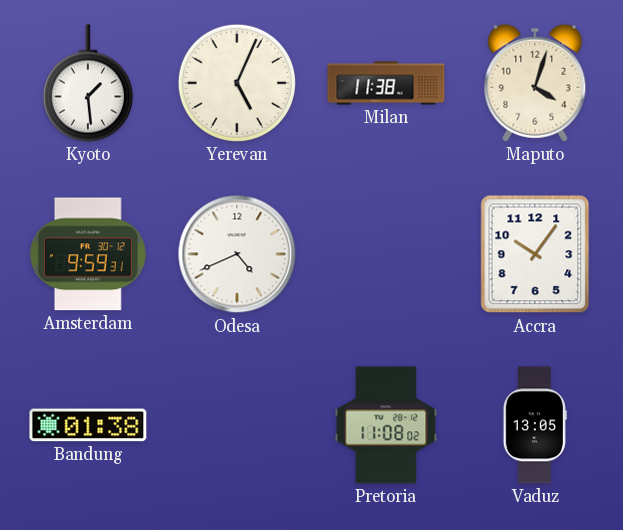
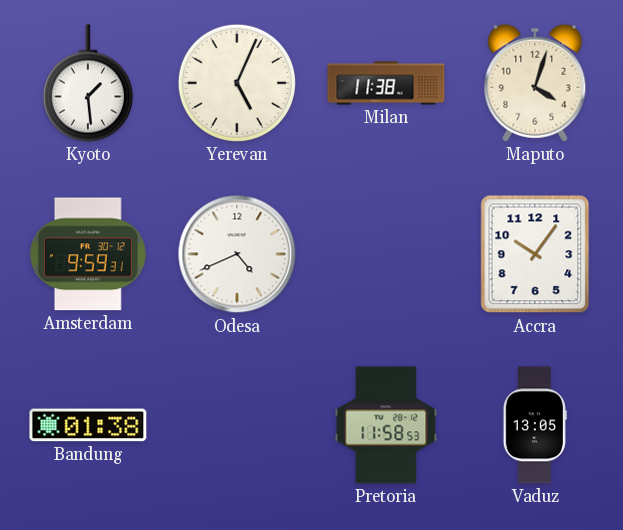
Pretoria: 11:08 -> 11:58 (386, 425)
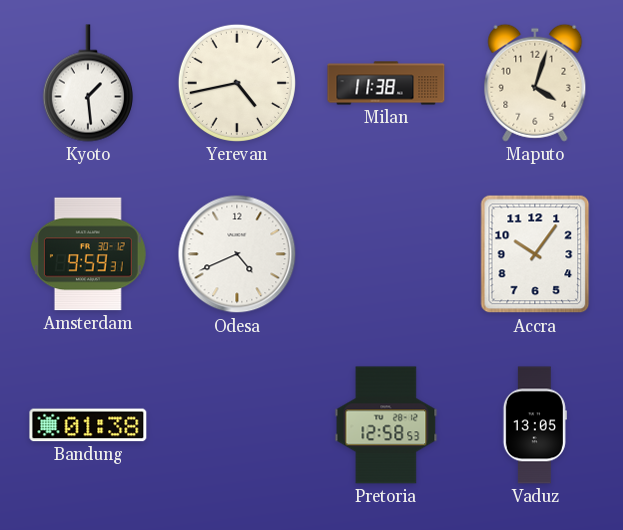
Yerevan: 5:04 -> 4:43 (237, 83)
Pretoria: 11:58 -> 12:58 (386, 425)
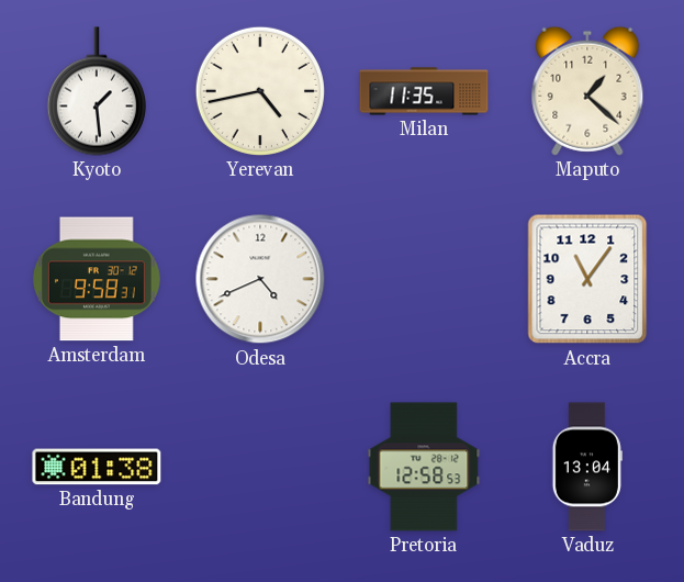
Milan: 11:38 -> 11:35 (424, 91)
Maputo: 4:03 -> 1:22 (587, 91)
Amsterdam: 9:59 -> 9:58 (97, 279)
Accra: 10:06 -> 11:06 (587, 279)
Vaduz: 13:05 -> 13:04 (587, 467)
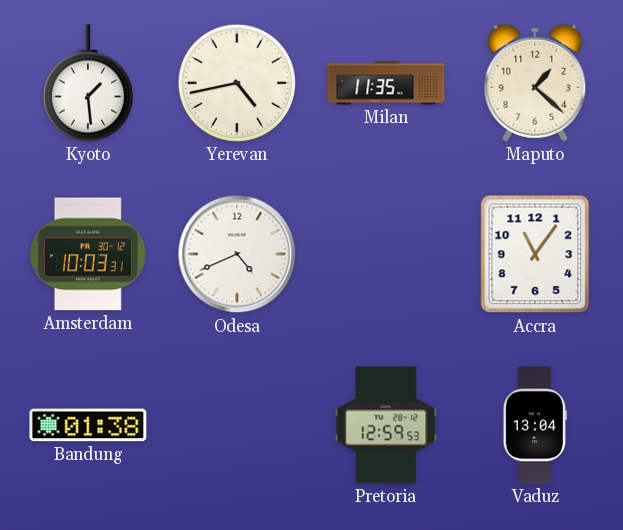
Amsterdam: 9:58 -> 10:03 (88, 254)
Pretoria: 12:58 -> 12:59 (386, 425)
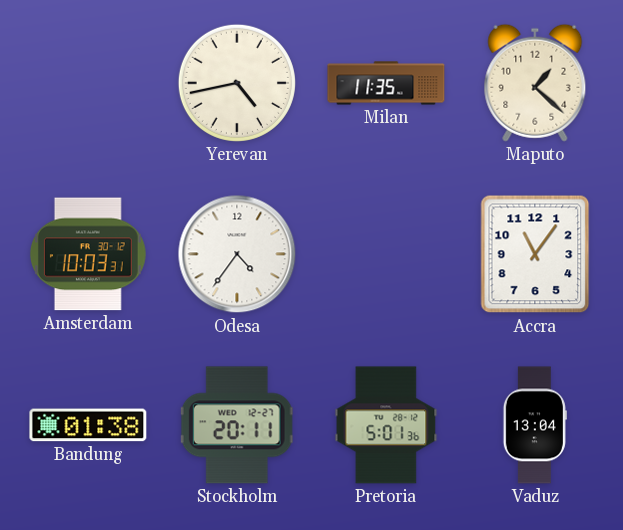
Kyoto: 1:29 -> none (88, 83)
Odesa: 4:41 -> 4:36 (237, 254)
Stockholm: none -> 20:11 (237, 425)
Pretoria: 12:59 -> 5:01 (386, 425)
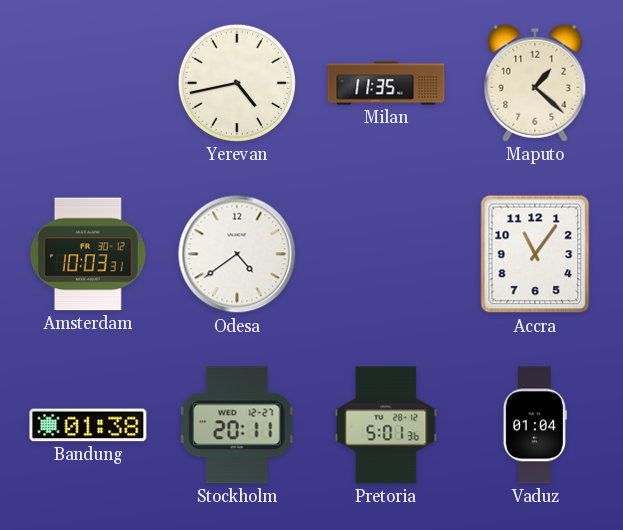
Odesa: 4:36 -> 4:39 (237, 254)
Vaduz: 13:04 -> 01:04 (535, 425)
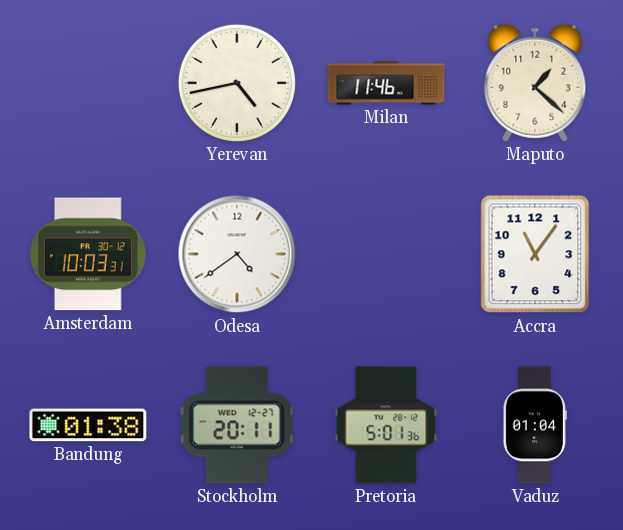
Milan: 11:35 -> 11:46 (386, 83)
